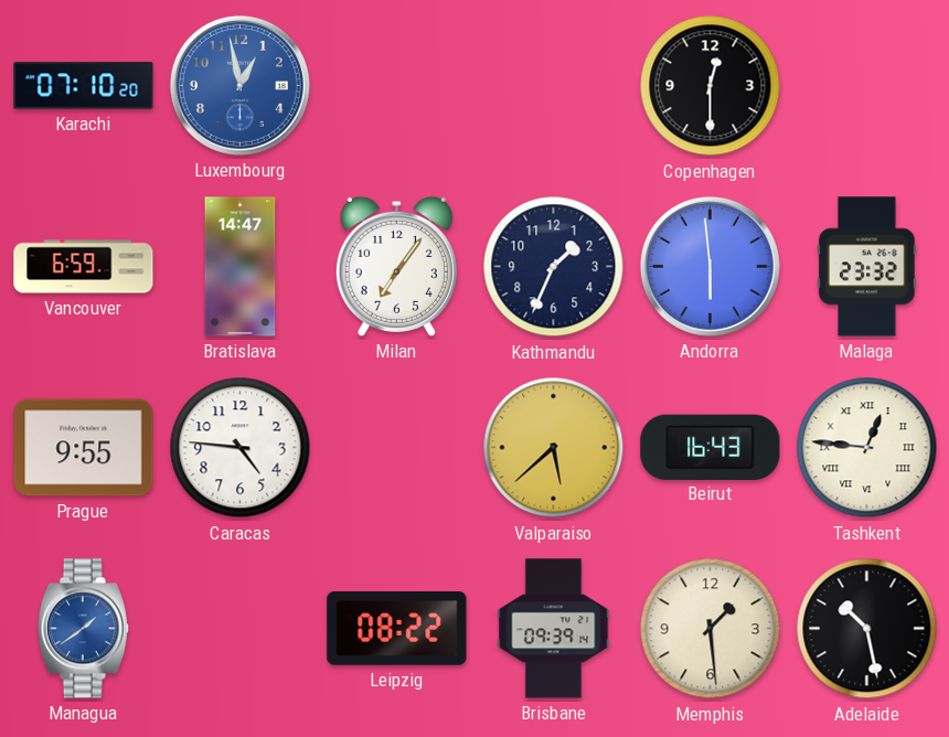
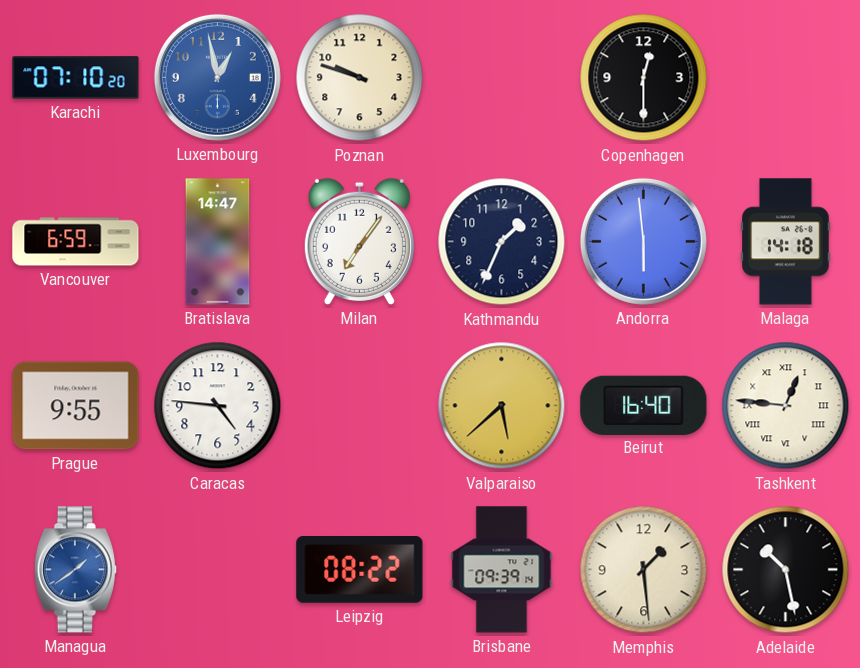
Poznan: none -> 9:48 (360, 78)
Malaga: 23:32 -> 14:18 (786, 242)
Beirut: 16:43 -> 16:40 (644, 405)
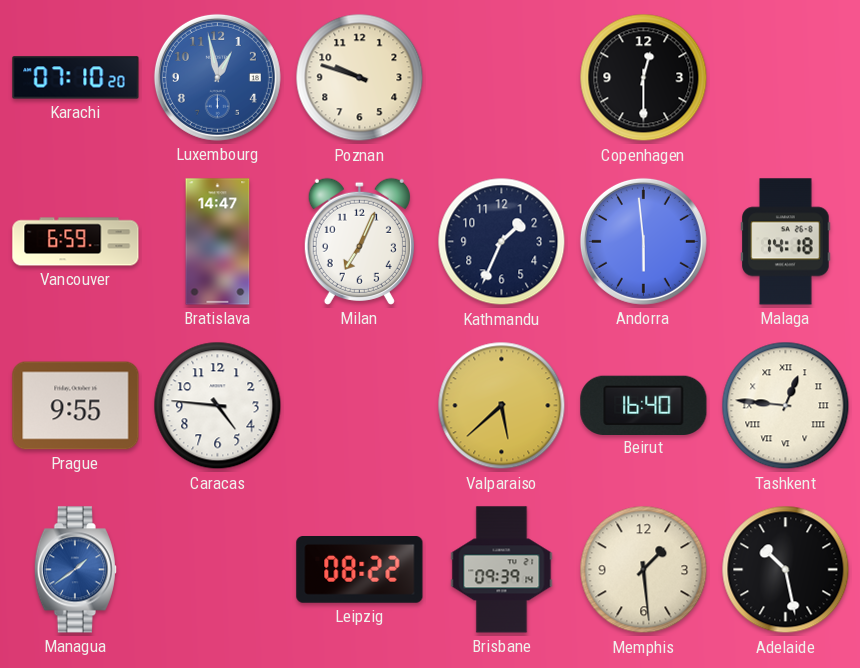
Milan: 7:06 -> 7:04 (359, 241)
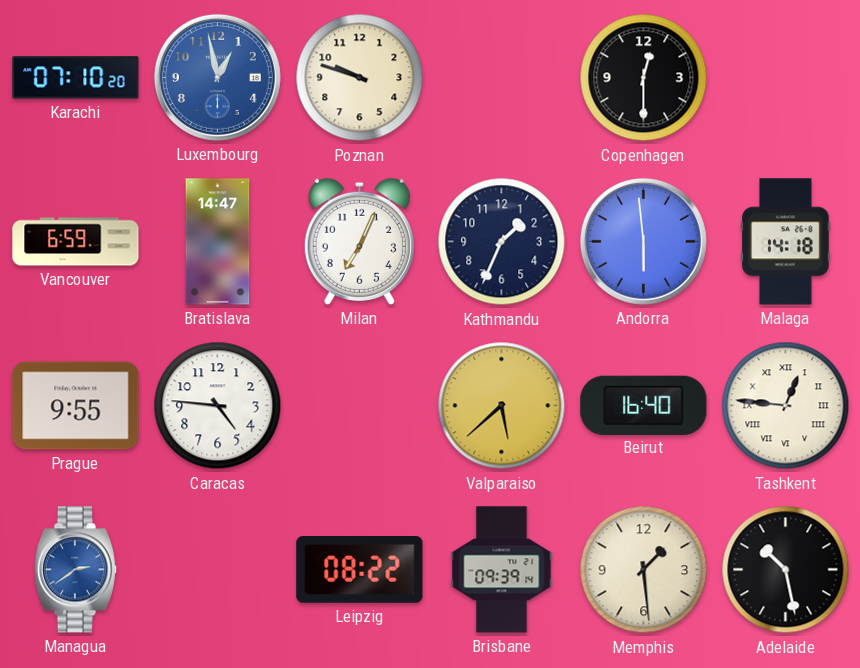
Managua: 1:39 -> 2:39 (75, 570)
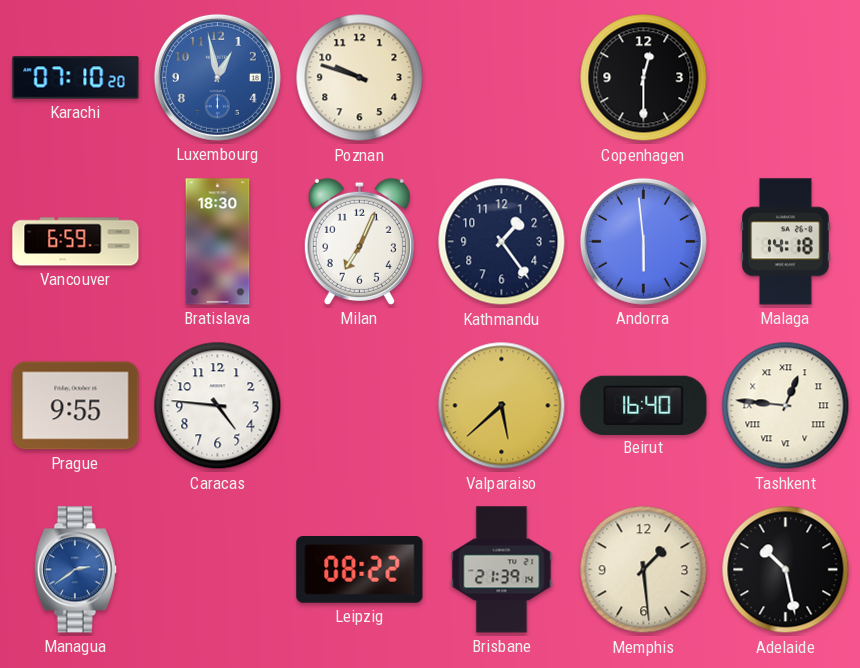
Bratislava: 14:47 -> 18:30 (218, 242)
Kathmandu: 1:34 -> 1:24 (502, 242)
Brisbane: 09:39 -> 21:39 (502, 570)
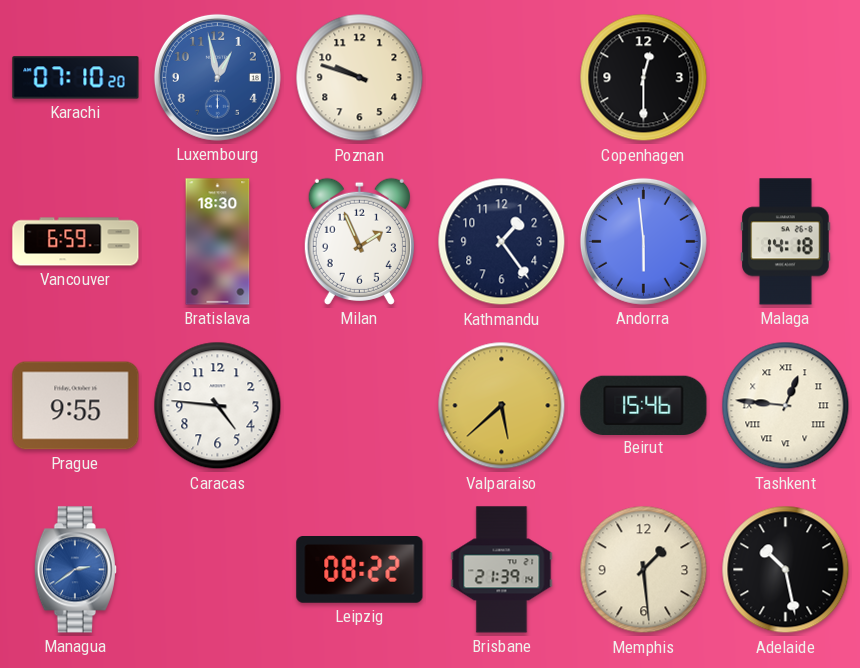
Milan: 7:04 -> 1:56 (359, 241)
Beirut: 16:40 -> 15:46 (644, 405)
